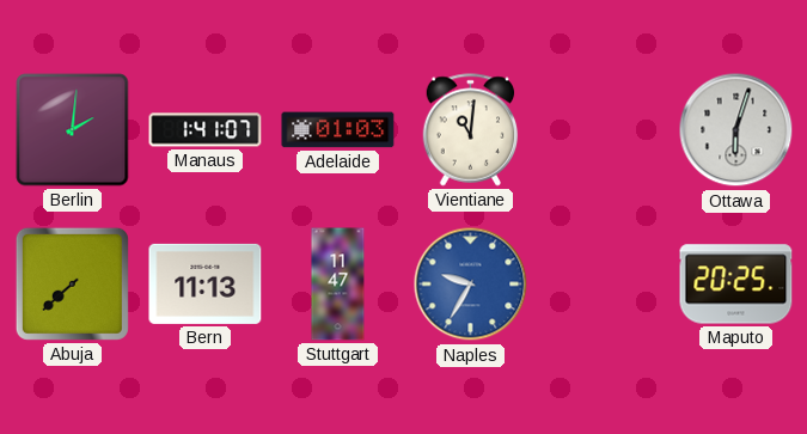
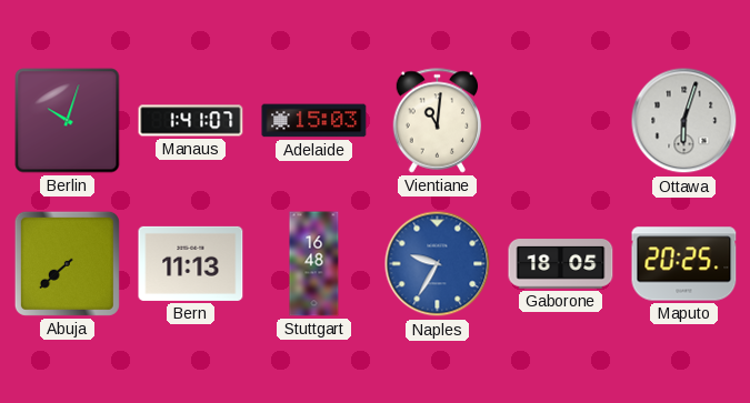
Berlin: 2:01 -> 10:03 (68, 121)
Adelaide: 01:03 -> 15:03 (314, 121)
Stuttgart: 11:47 -> 16:48 (314, 264)
Gaborone: none -> 18:05 (561, 264)
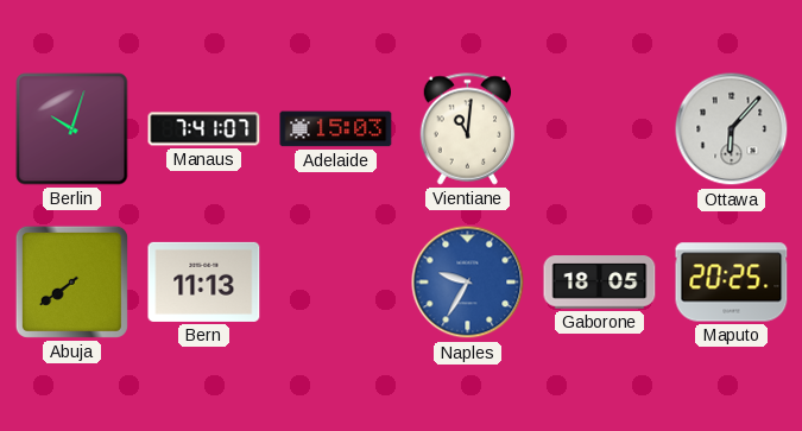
Manaus: 1:41 -> 7:41 (204, 129)
Ottawa: 6:03 -> 6:07 (732, 129)
Abuja: 7:38 -> 7:39 (71, 281)
Stuttgart: 16:48 -> none (314, 264)
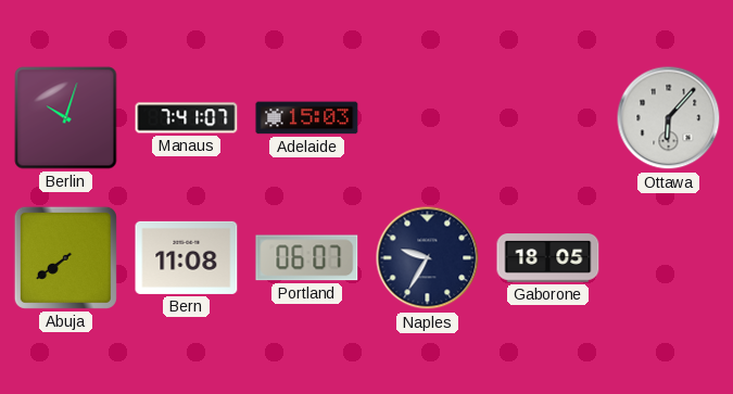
Vientiane: 11:01 -> none (468, 129)
Bern: 11:13 -> 11:08 (187, 257)
Portland: none -> 06:07 (307, 258)
Naples dial: blue -> navy (428, 258)
Maputo: 20:25 -> none (732, 283)
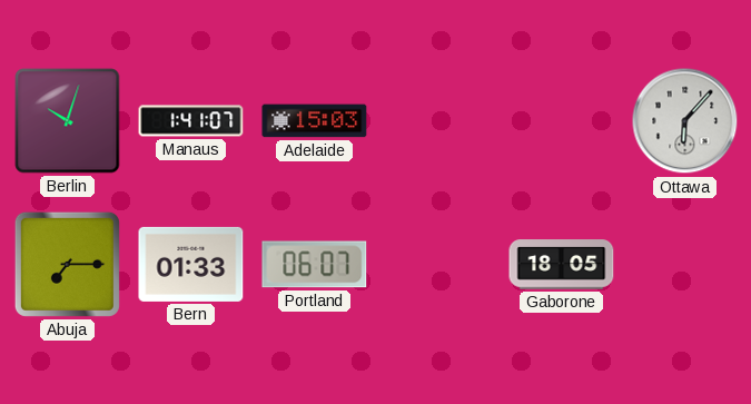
Manaus: 7:41 -> 1:41 (191, 121)
Abuja: 7:39 -> 7:15 (67, 264)
Bern: 11:08 -> 01:33 (191, 264)
Naples: 9:35 -> none (428, 258)
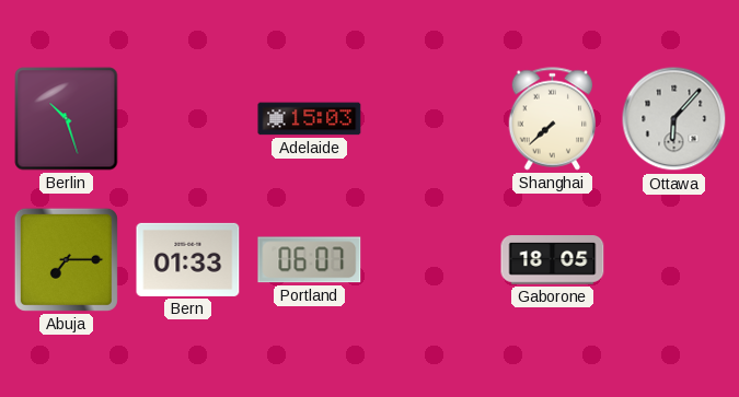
Berlin: 10:03 -> 10:27 (67, 119)
Manaus: 1:41 -> none (191, 121)
Shanghai: none -> 7:38 (553, 119)
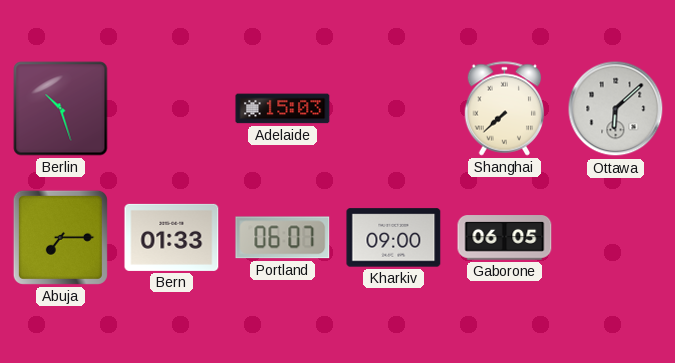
Ottawa: 6:07 -> 6:08 (616, 109)
Kharkiv: none -> 09:00 (394, 238)
Gaborone: 18:05 -> 06:05 (505, 238)
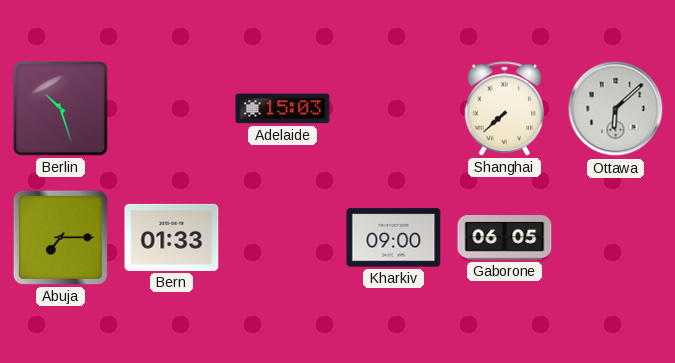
Portland: 06:07 -> none (283, 238)
